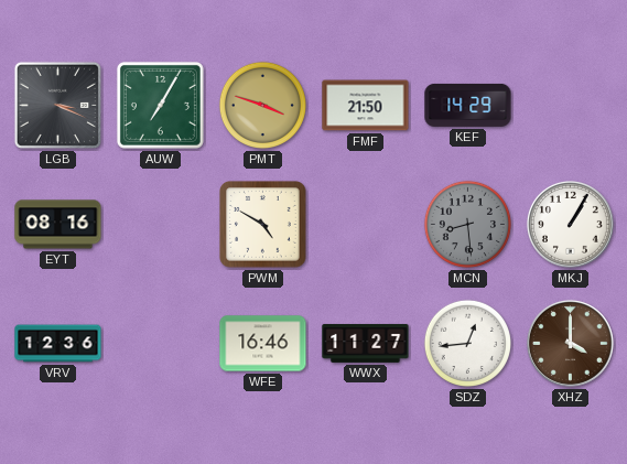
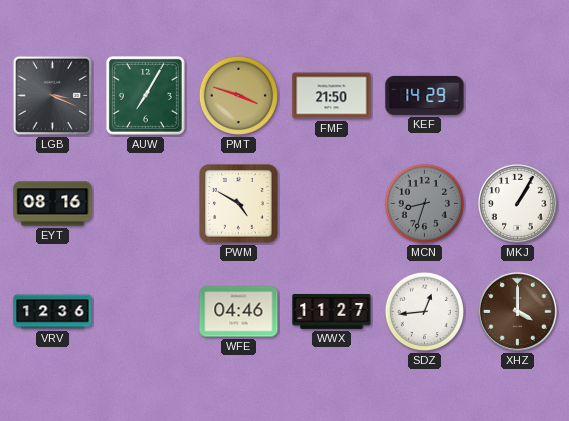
MCN: 8:29 -> 8:33 (424, 203)
WFE: 16:46 -> 04:46 (239, 312)
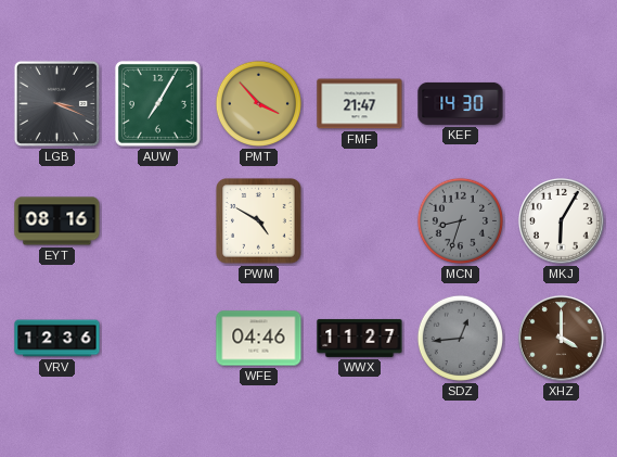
PMT: 3:48 -> 3:53 (258, 103)
FMF: 21:50 -> 21:47 (360, 104)
KEF: 14:29 -> 14:30 (461, 103)
MKJ: 1:05 -> 6:05 (561, 220)
SDZ dial: white -> grey (460, 338)
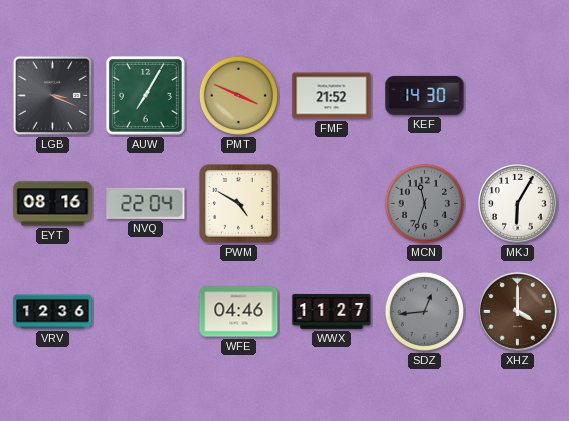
PMT: 3:53 -> 3:49 (238, 95)
FMF: 21:47 -> 21:52 (332, 96)
NVQ: none -> 22:04 (146, 203)
MCN: 8:33 -> 11:33 (424, 203)
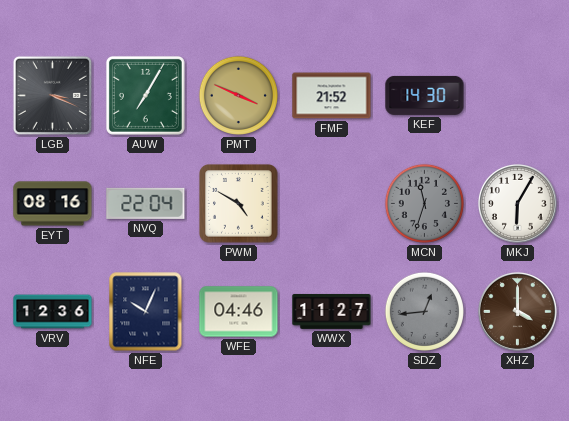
NFE: none -> 10:04 (146, 312)
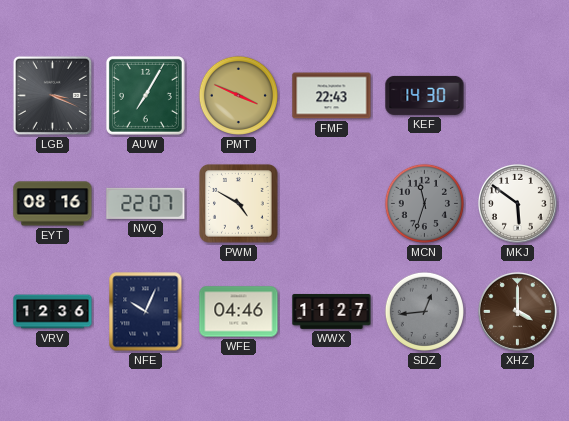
FMF: 21:52 -> 22:43 (332, 96)
NVQ: 22:04 -> 22:07 (146, 203)
MKJ: 6:05 -> 5:51 (517, 203)
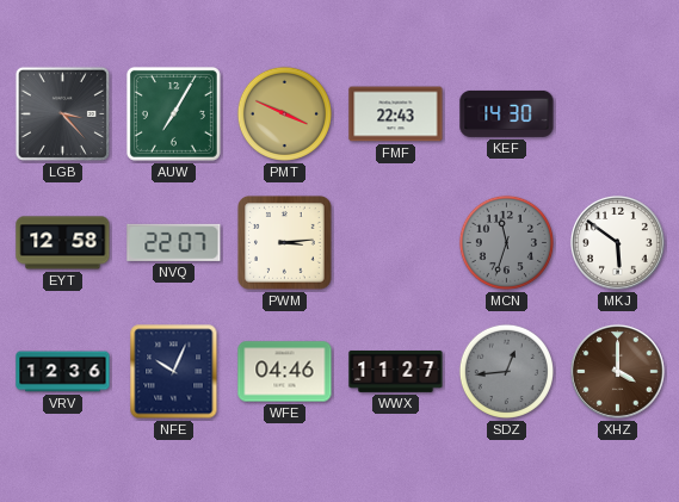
LGB: 3:19 -> 3:23 (62, 113)
EYT: 08:16 -> 12:58 (63, 243)
PWM: 4:50 -> 3:14 (285, 243)
